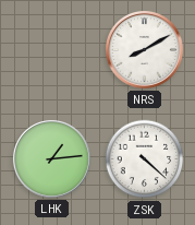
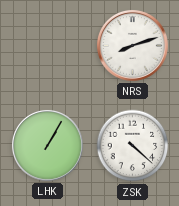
NRS: 8:10 -> 8:12 (132, 45)
LHK: 1:14 -> 1:05 (47, 145)
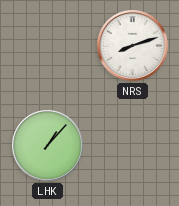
LHK: 1:05 -> 1:07 (47, 145)
ZSK: 4:22 -> none (133, 146)
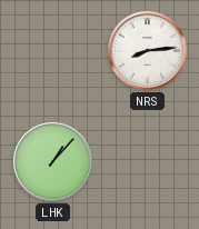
NRS: 8:12 -> 8:14 (147, 50)
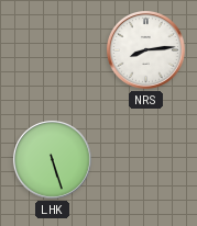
LHK: 1:07 -> 5:27 (52, 159)
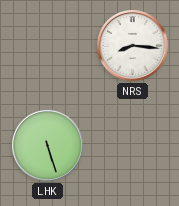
NRS: 8:14 -> 8:16 (132, 45)
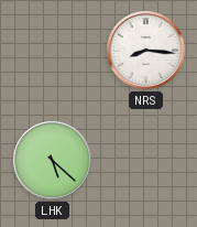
LHK: 5:27 -> 5:22 (52, 160)
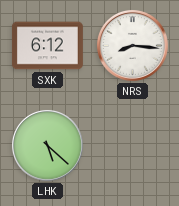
SXK: none -> 6:12 (47, 46)
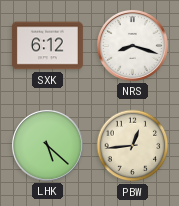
NRS: 8:16 -> 8:18 (132, 45)
PBW: none -> 12:44 (133, 146)
